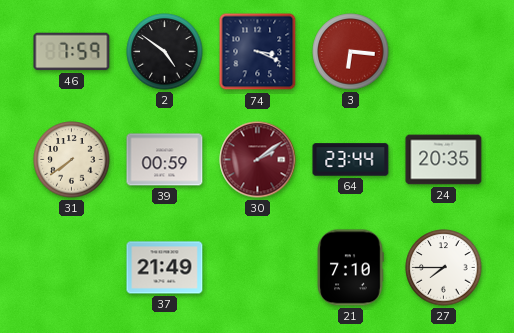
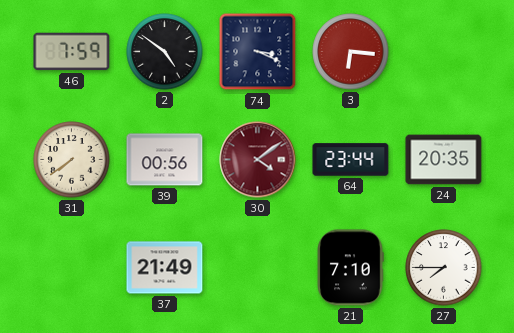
39: 00:59 -> 00:56 (165, 160)
30: 2:09 -> 4:09 (258, 160)
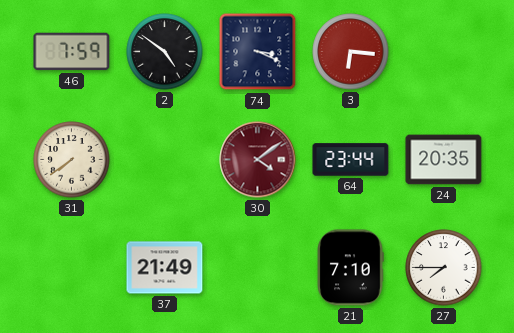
39: 00:56 -> none (165, 160)
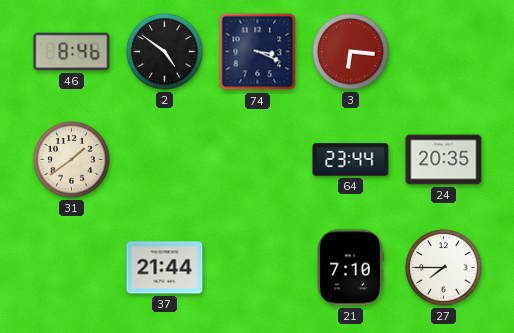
46: 7:59 -> 8:46 (72, 52)
31: 7:39 -> 1:39 (72, 160)
30: 4:09 -> none (258, 160)
37: 21:49 -> 21:44 (165, 268)
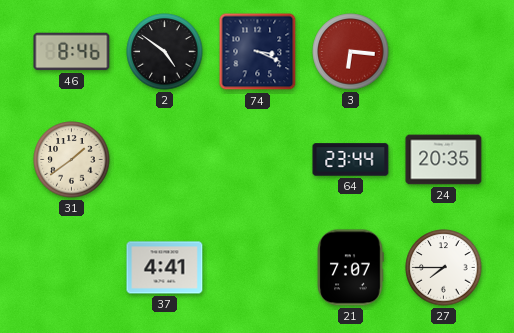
37: 21:44 -> 4:41 (165, 268)
21: 7:10 -> 7:07 (350, 268)
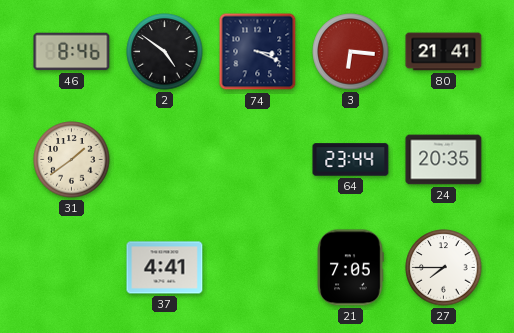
80: none -> 21:41 (444, 52)
21: 7:07 -> 7:05 (350, 268)
